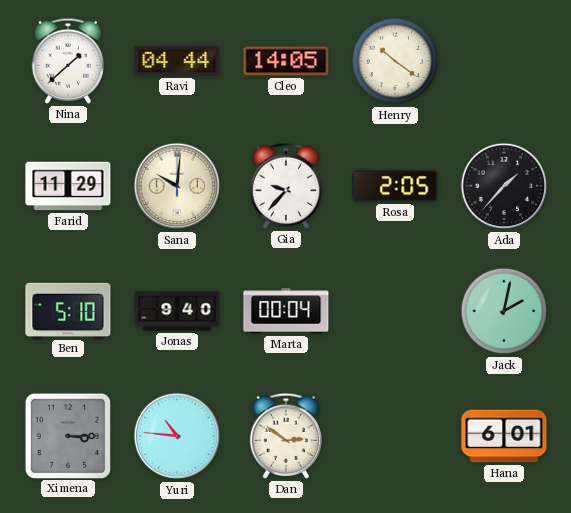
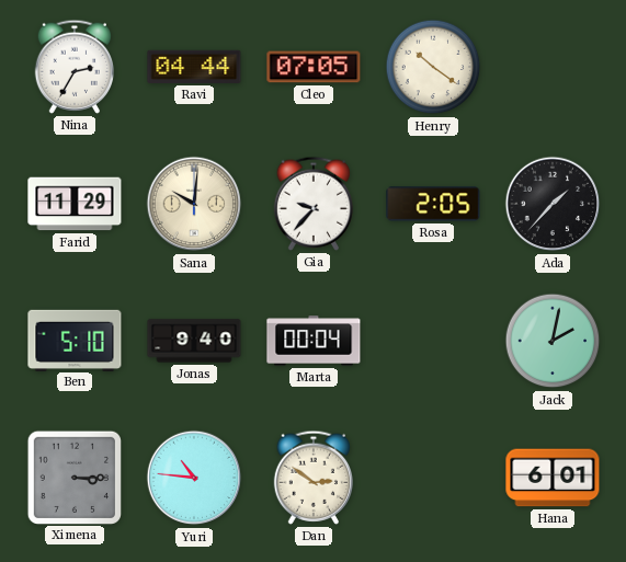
Nina: 1:38 -> 2:35 (73, 67)
Cleo: 14:05 -> 07:05 (314, 67)
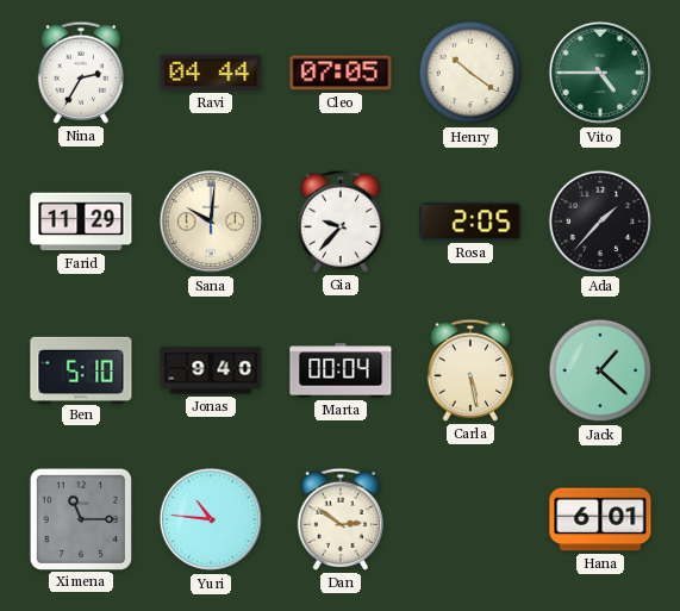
Vito: none -> 4:45 (600, 73)
Carla: none -> 5:28 (469, 370)
Jack: 2:02 -> 1:22 (600, 370)
Ximena: 3:15 -> 11:15 (80, 518)
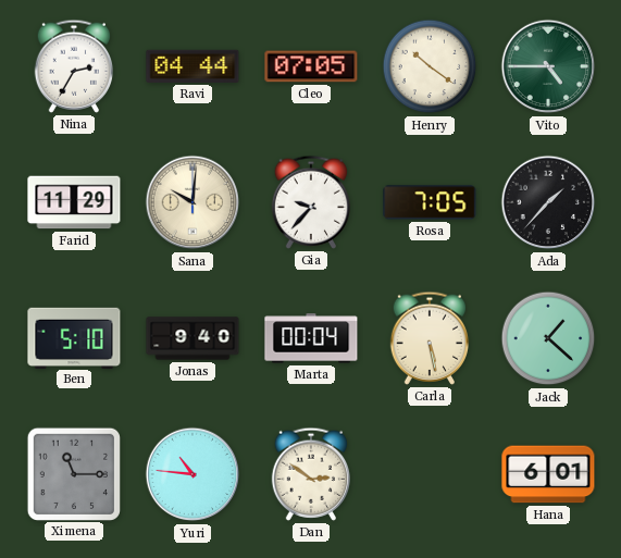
Rosa: 2:05 -> 7:05 (430, 202)
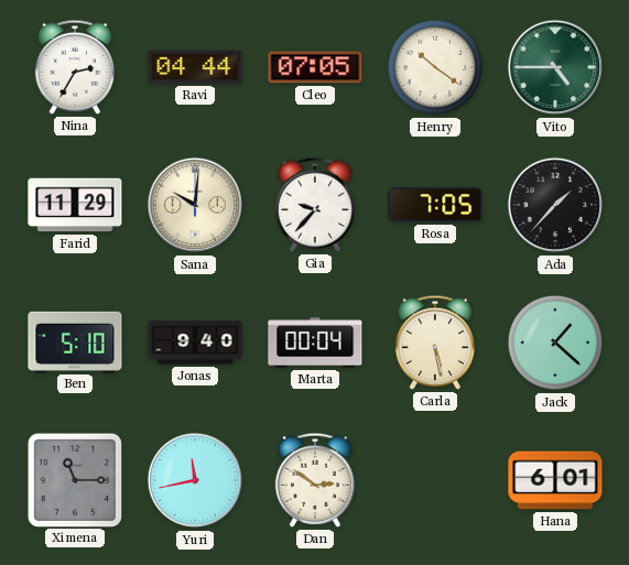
Yuri: 10:46 -> 11:43 (195, 480)
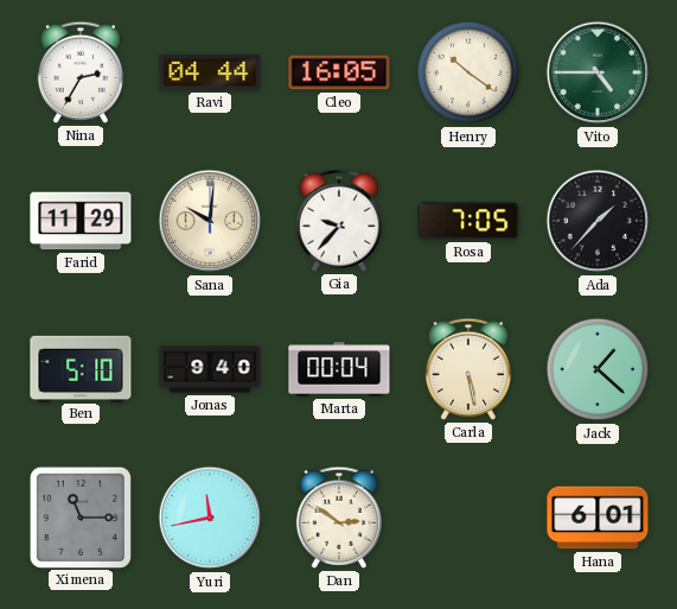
Cleo: 07:05 -> 16:05 (339, 72)
